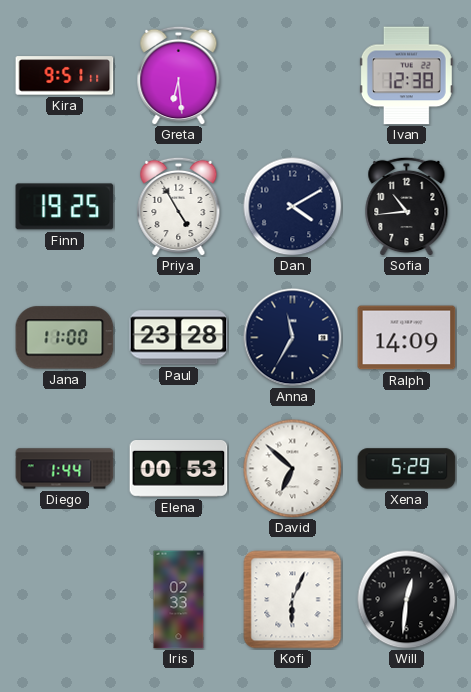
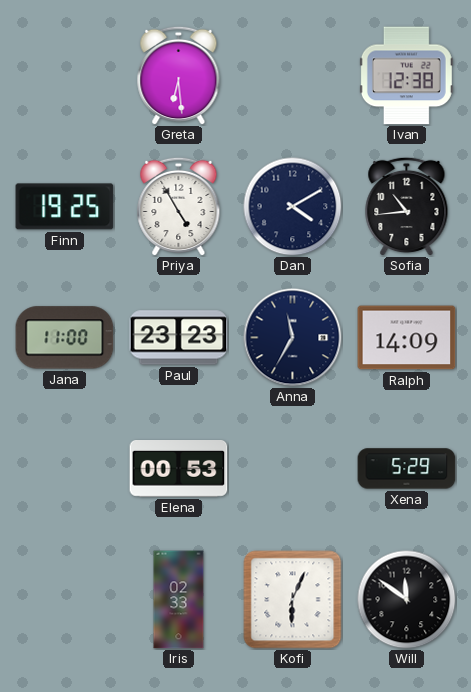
Kira: 9:51 -> none (65, 76)
Paul: 23:28 -> 23:23 (179, 338)
Diego: 1:44 -> none (65, 469)
David: 6:52 -> none (293, 469)
Will: 12:31 -> 11:51 (407, 600)
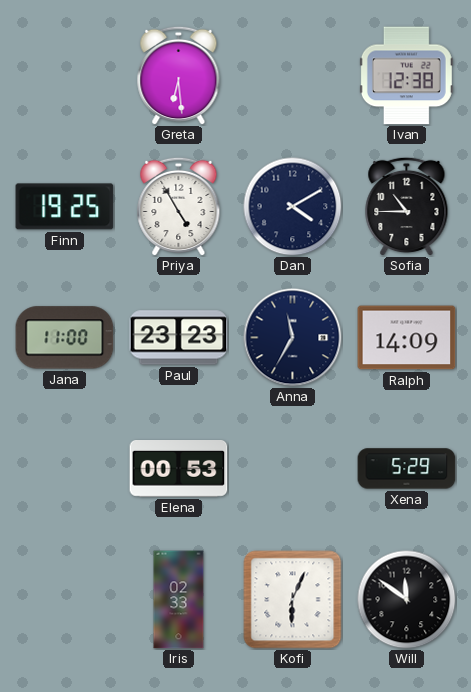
Sofia: 10:44 -> 10:45 (407, 206)
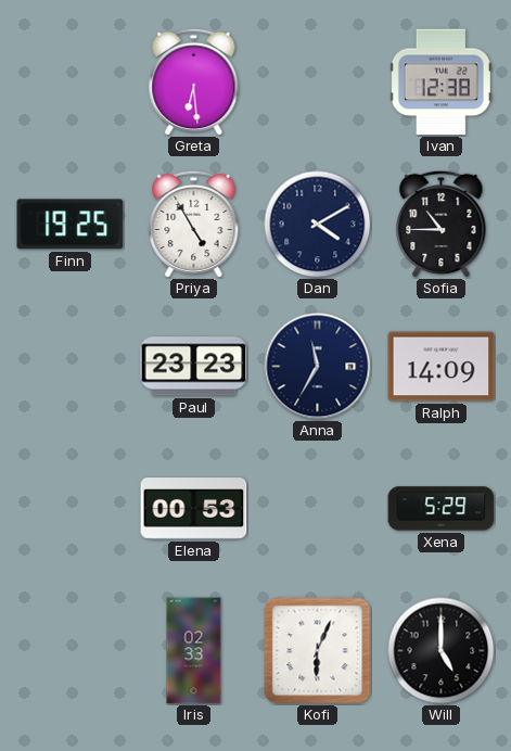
Jana: 11:00 -> none (65, 338)
Will: 11:51 -> 5:00 (442, 651)
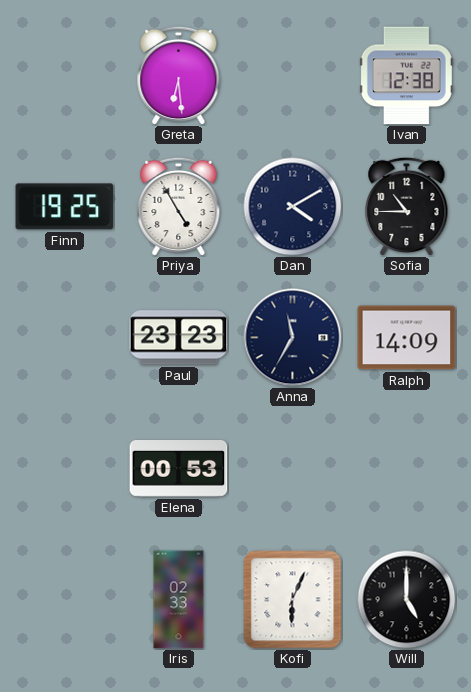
Xena: 5:29 -> none (442, 509)
